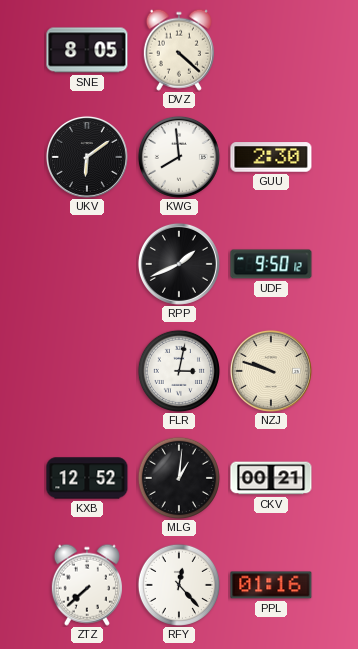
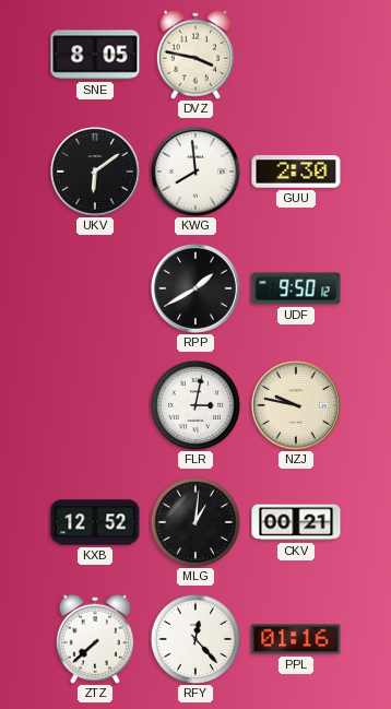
DVZ: 4:22 -> 3:47 (195, 55)
RPP: 1:41 -> 1:40 (195, 288)
NZJ: 9:48 -> 9:47 (296, 405)
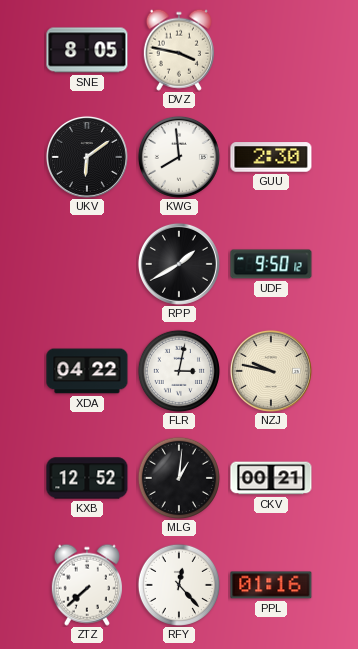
XDA: none -> 04:22 (87, 371)
